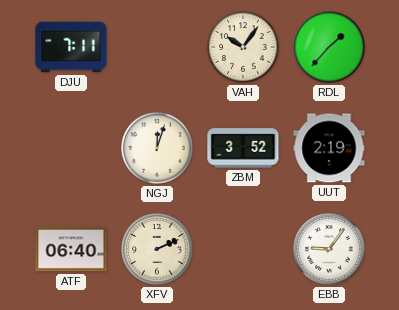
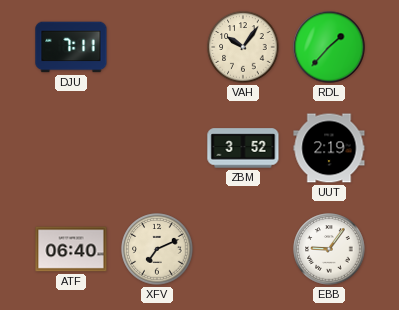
NGJ: 12:03 -> none (157, 148)
XFV: 2:11 -> 7:11 (157, 249)
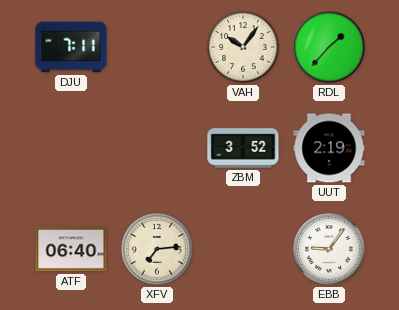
XFV: 7:11 -> 7:14 (157, 249)
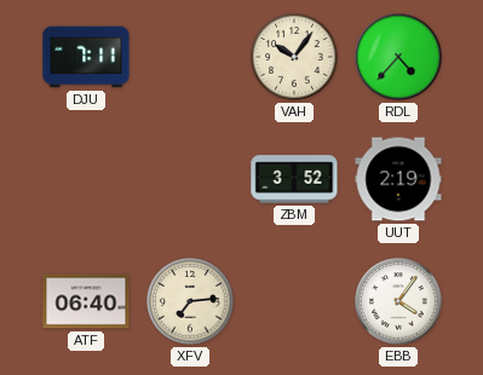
RDL: 1:37 -> 4:37 (398, 57)
EBB: 9:06 -> 4:06 (398, 301)
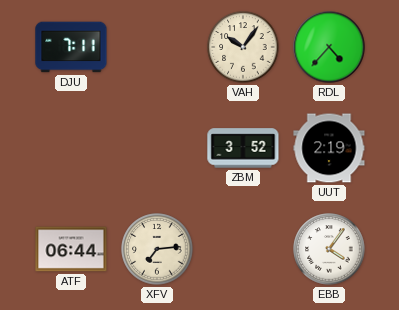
ATF: 06:40 -> 06:44 (71, 249)
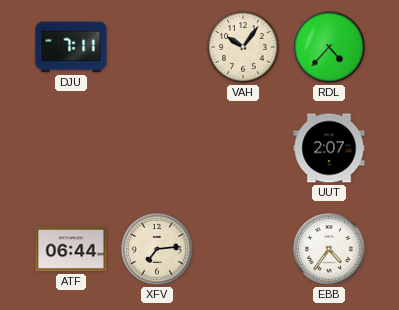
ZBM: 3:52 -> none (243, 148)
UUT: 2:19 -> 2:07 (329, 148)
EBB: 4:06 -> 4:36 (329, 249)
